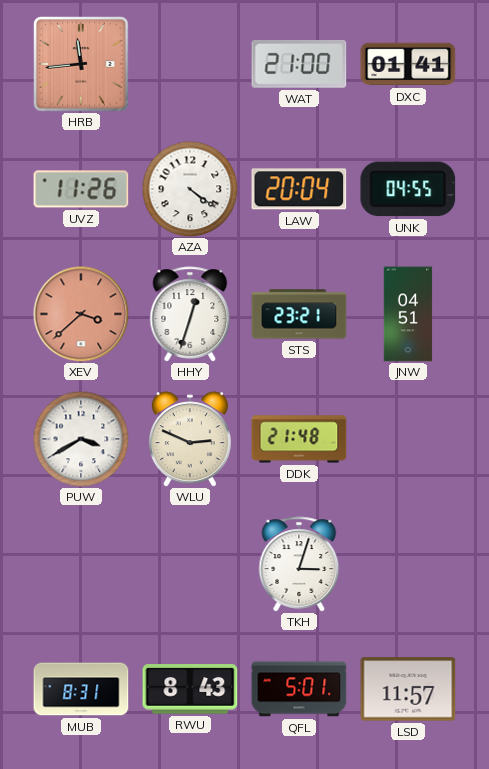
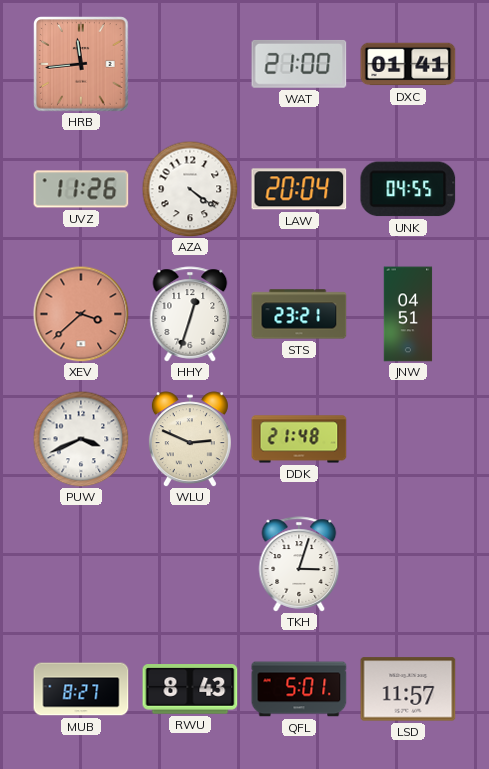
PUW: 3:40 -> 3:41 (81, 439)
MUB: 8:31 -> 8:27 (81, 689)
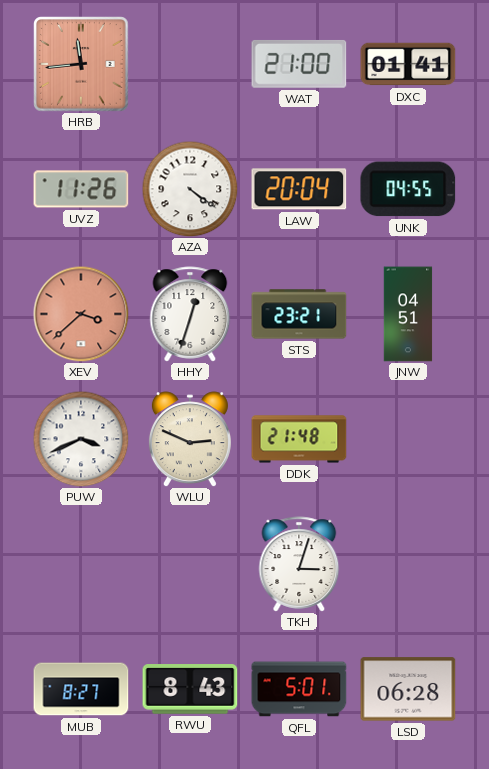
LSD: 11:57 -> 06:28 (408, 689)
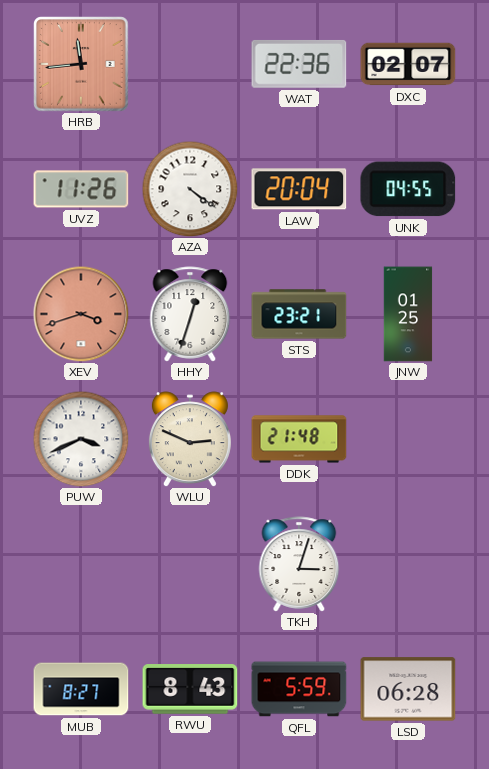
WAT: 21:00 -> 22:36 (299, 64)
DXC: 01:41 -> 02:07 (408, 64)
XEV: 3:38 -> 3:42 (81, 314)
JNW: 04:51 -> 01:25 (408, 314)
QFL: 5:01 -> 5:59 (299, 689)
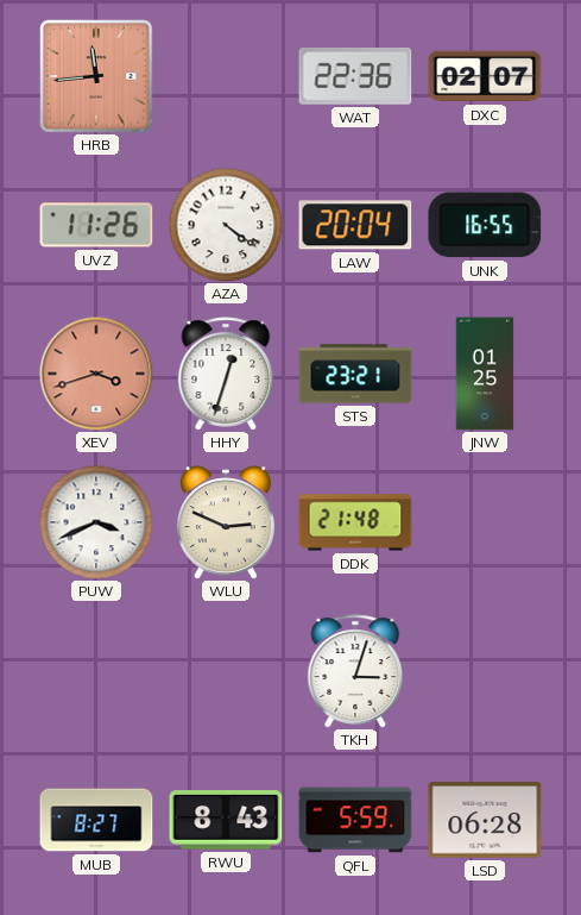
UNK: 04:55 -> 16:55 (485, 225)
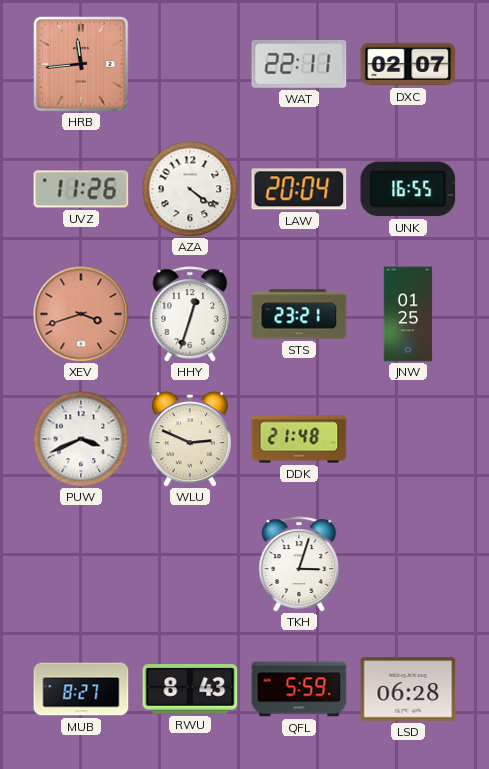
WAT: 22:36 -> 22:11 (299, 64)
